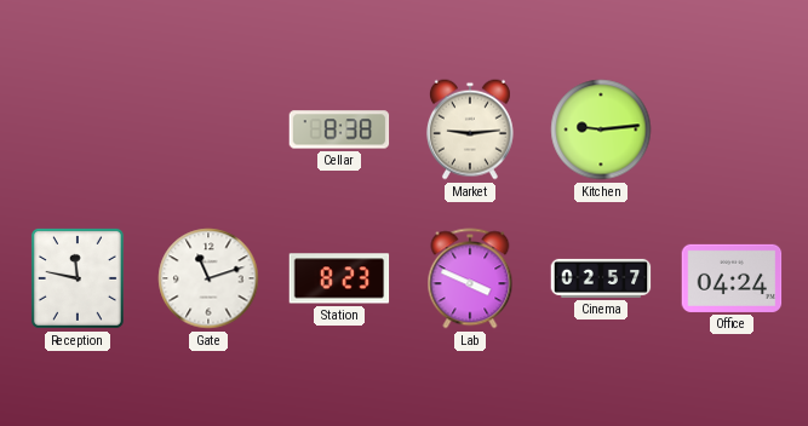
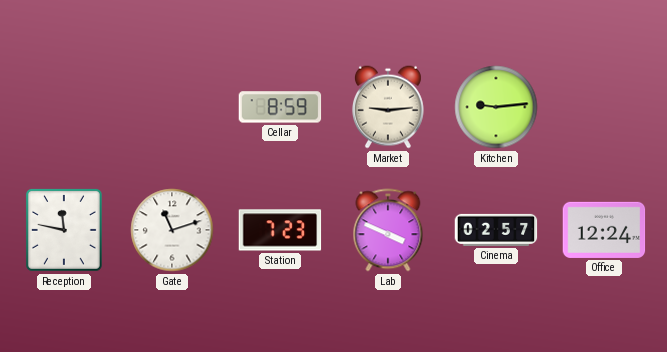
Cellar: 8:38 -> 8:59 (280, 107)
Station: 8:23 -> 7:23 (280, 230)
Office: 04:24 -> 12:24 (604, 230)
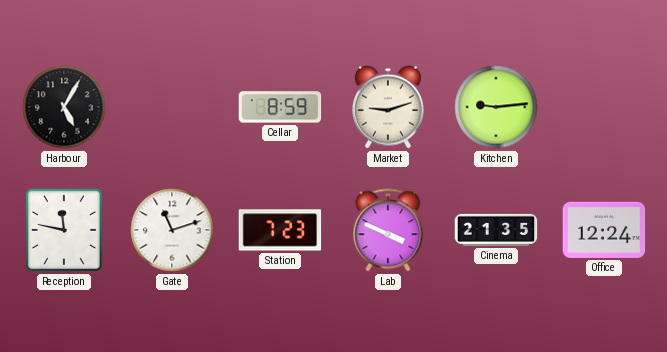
Harbour: none -> 5:05 (64, 107)
Market: 9:14 -> 9:12 (388, 107)
Cinema: 02:57 -> 21:35 (496, 230)
